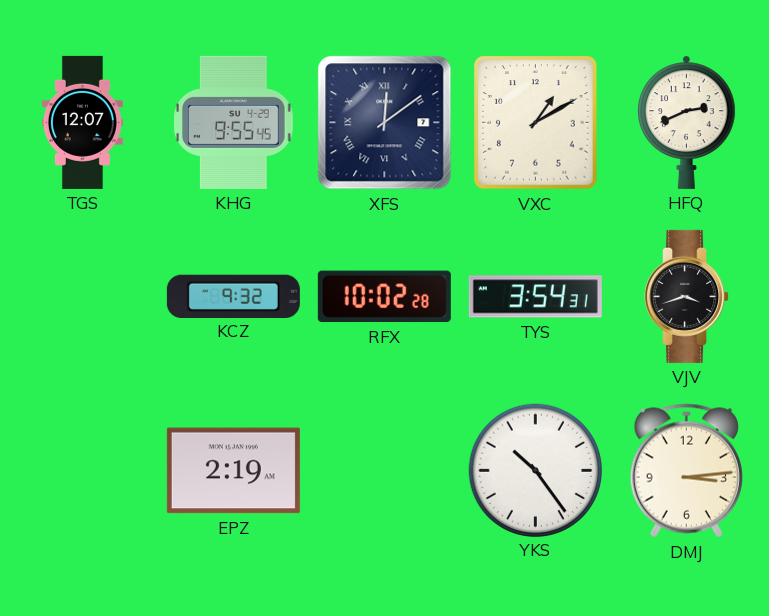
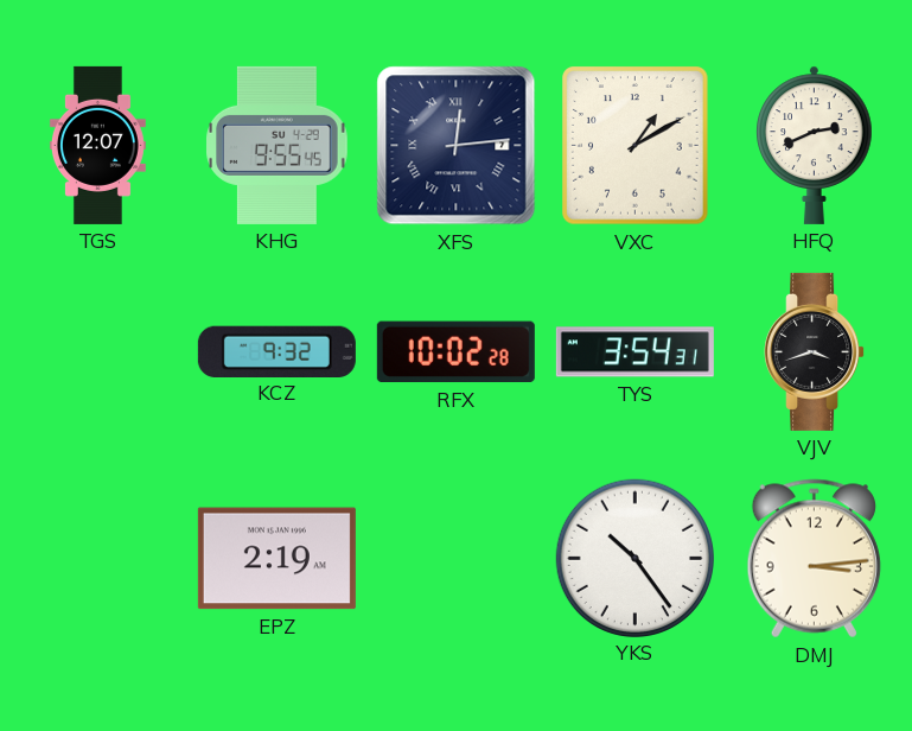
XFS: 12:09 -> 12:14 (457, 146)
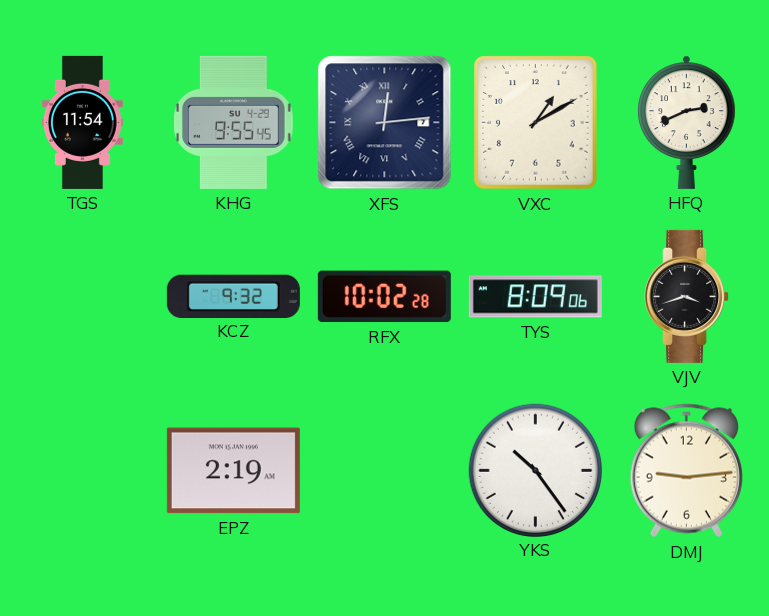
TGS: 12:07 -> 11:54 (82, 122)
TYS: 3:54 -> 8:09 (535, 297)
DMJ: 3:14 -> 9:14 (686, 471)
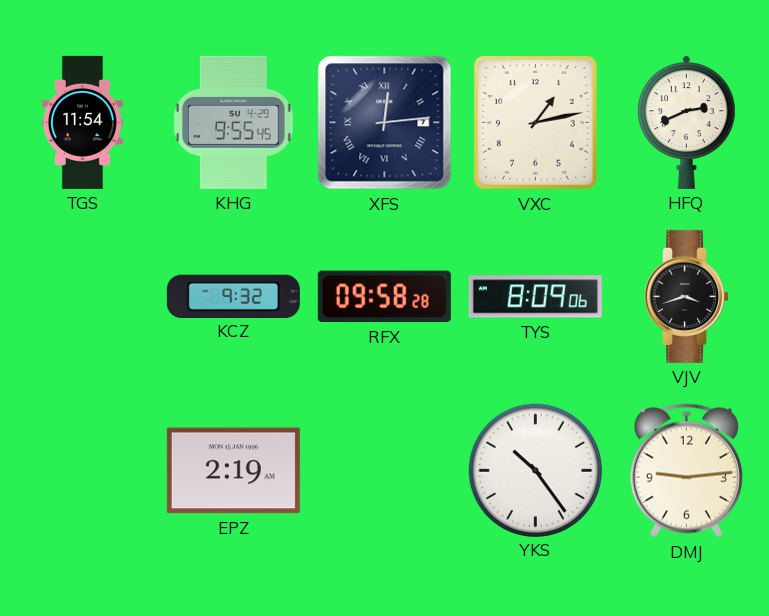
VXC: 1:10 -> 1:13 (536, 123)
RFX: 10:02 -> 09:58 (384, 297)
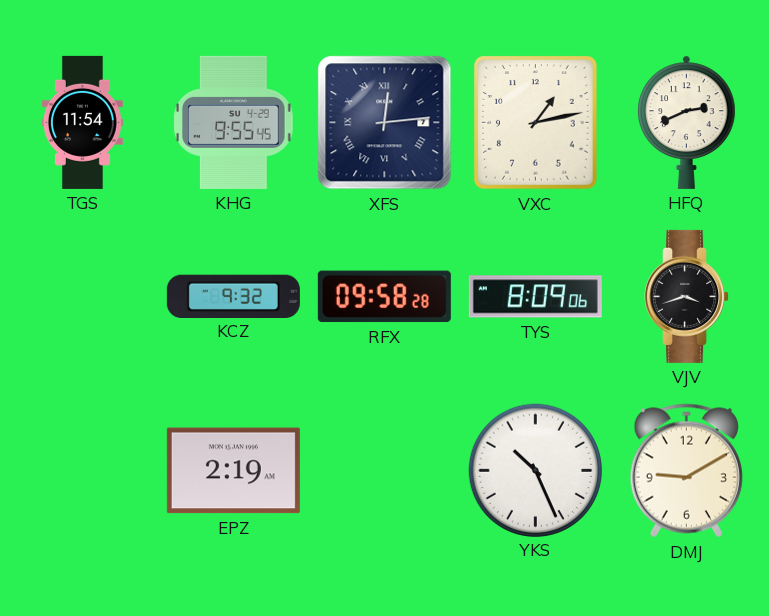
YKS: 10:24 -> 10:26 (535, 470)
DMJ: 9:14 -> 9:10 (686, 471)
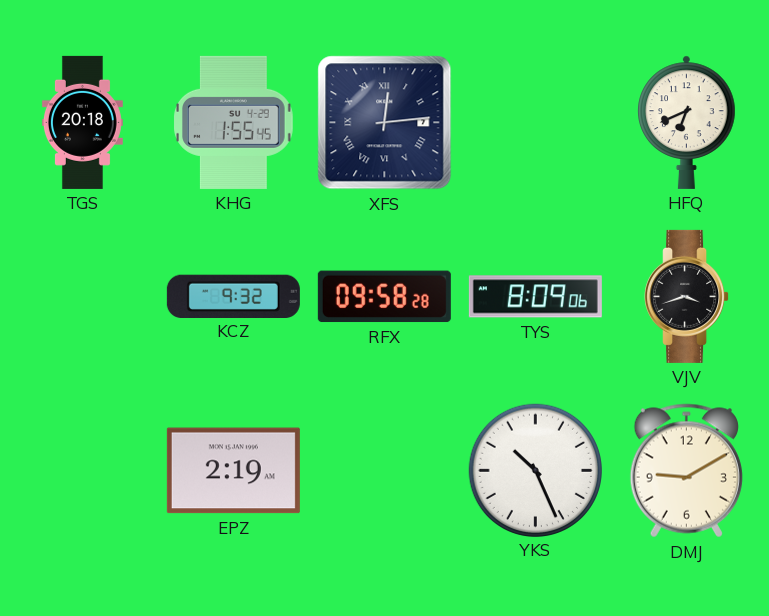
TGS: 11:54 -> 20:18 (82, 122)
KHG: 9:55 -> 1:55 (234, 122)
VXC: 1:13 -> none (536, 123)
HFQ: 2:41 -> 6:41 (687, 122)
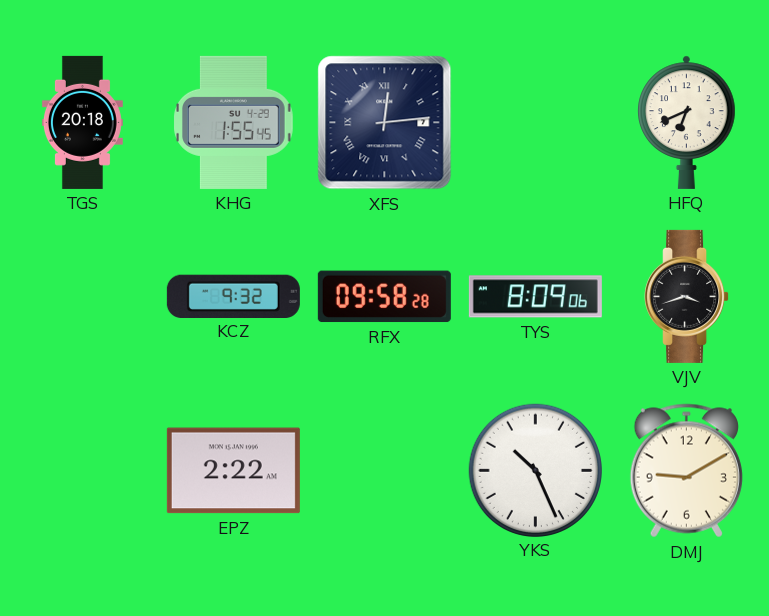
EPZ: 2:19 -> 2:22 (233, 471)
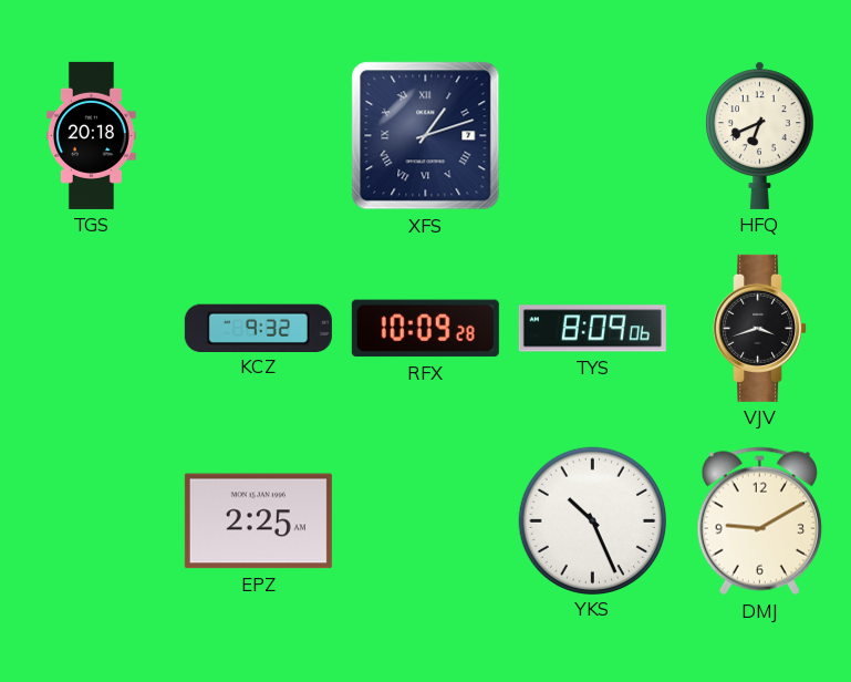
KHG: 1:55 -> none (234, 122)
XFS: 12:14 -> 1:12 (426, 136)
RFX: 09:58 -> 10:09 (425, 329)
EPZ: 2:22 -> 2:25 (258, 521)
